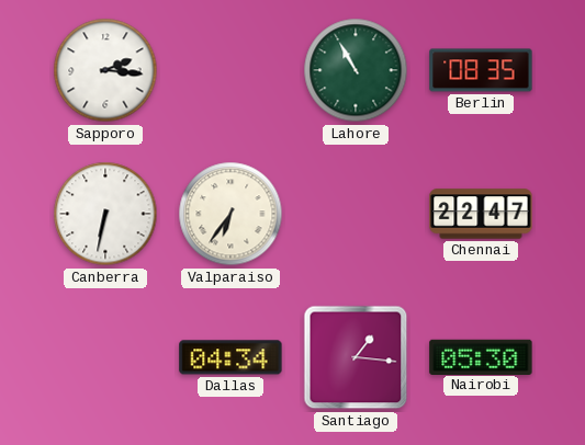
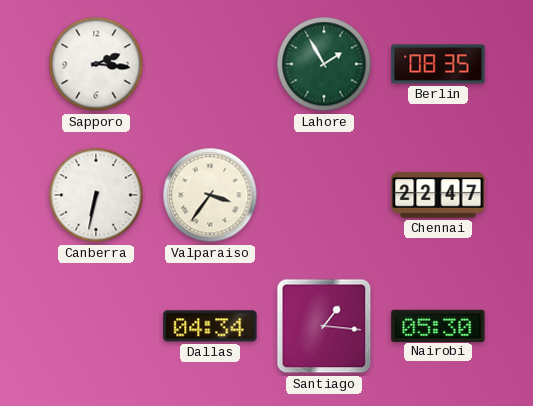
Lahore: 10:55 -> 1:55 (324, 64)
Valparaiso: 6:36 -> 3:36 (210, 195)
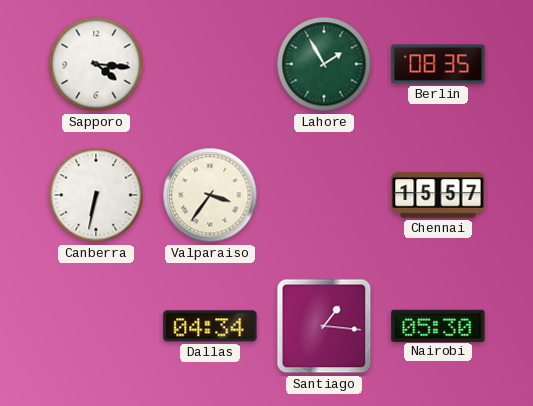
Sapporo: 2:16 -> 4:16 (96, 64)
Chennai: 22:47 -> 15:57 (438, 195)
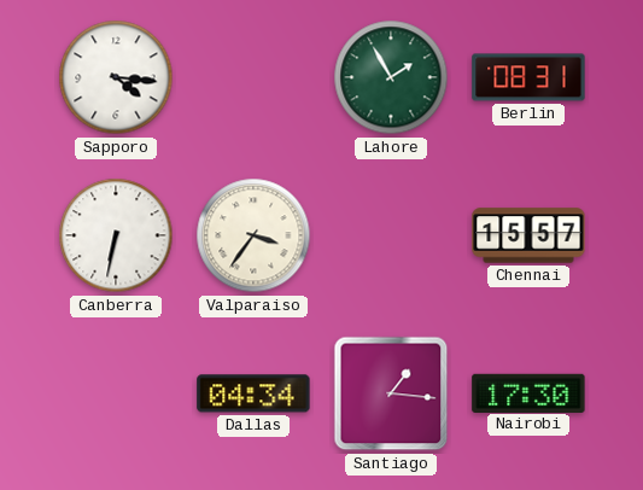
Berlin: 08:35 -> 08:31 (528, 77)
Nairobi: 05:30 -> 17:30 (528, 392)
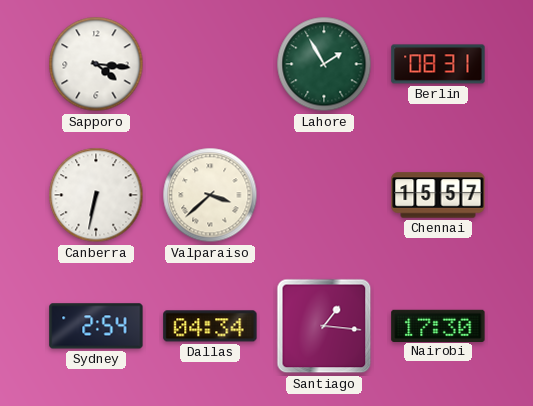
Valparaiso: 3:36 -> 3:38 (210, 195)
Sydney: none -> 2:54 (96, 326)
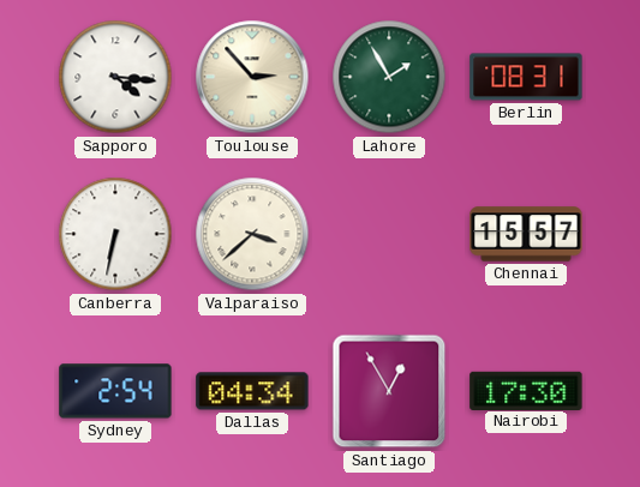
Toulouse: none -> 2:53 (252, 77)
Santiago: 1:16 -> 12:55 (389, 391)
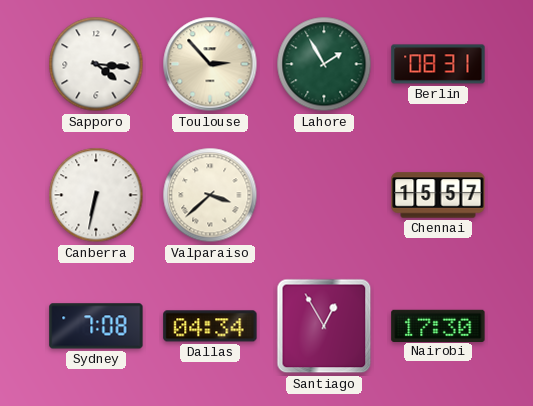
Sydney: 2:54 -> 7:08 (96, 326)
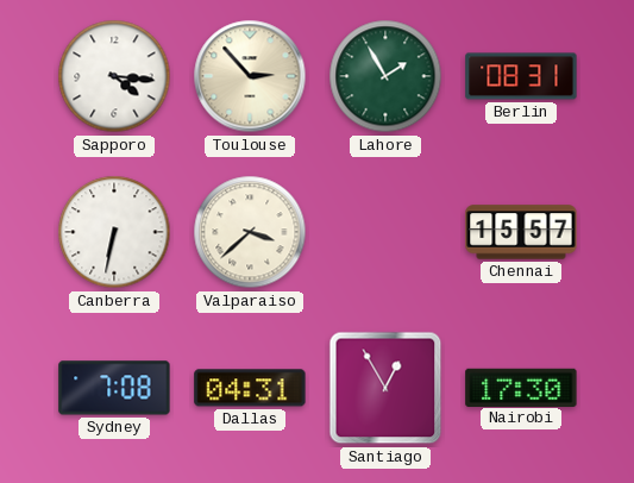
Dallas: 04:34 -> 04:31 (250, 388)
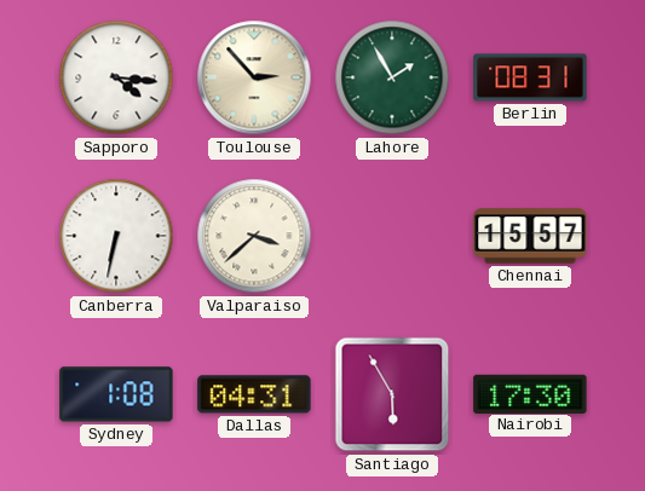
Sydney: 7:08 -> 1:08 (116, 394)
Santiago: 12:55 -> 5:55 (392, 394)
